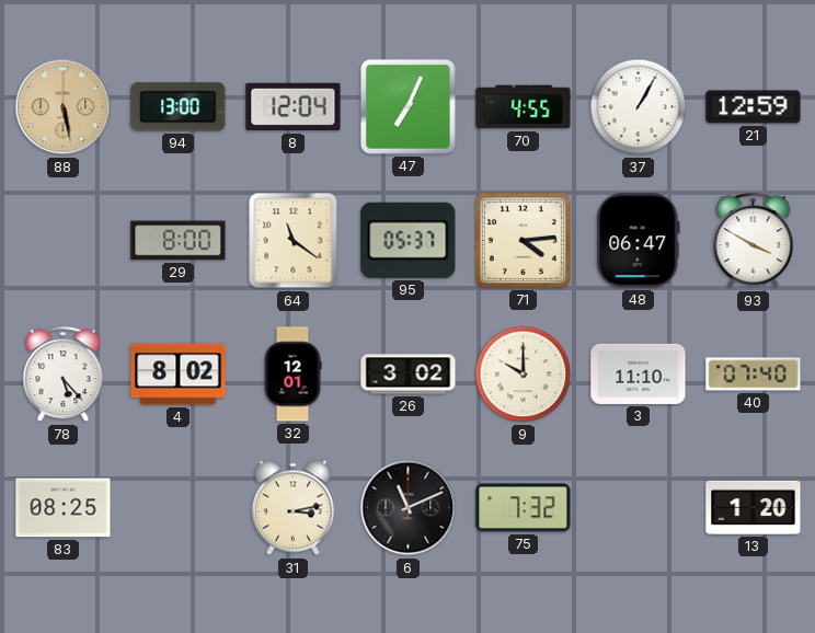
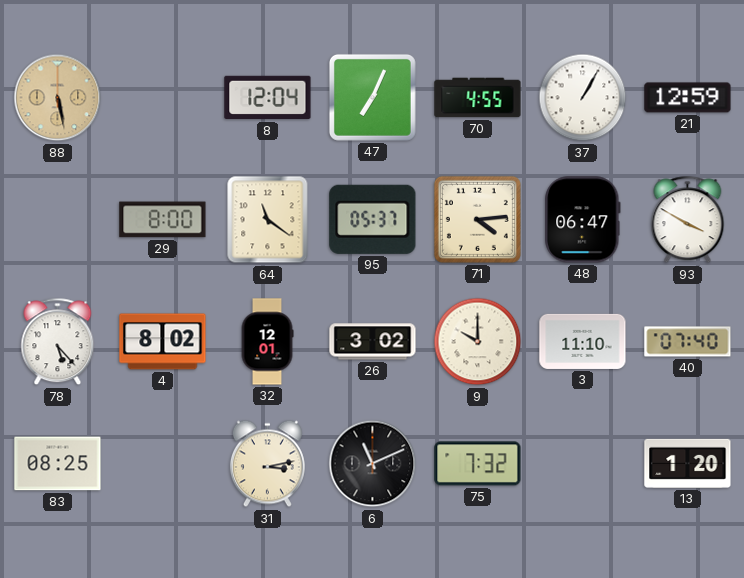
94: 13:00 -> none (179, 107)
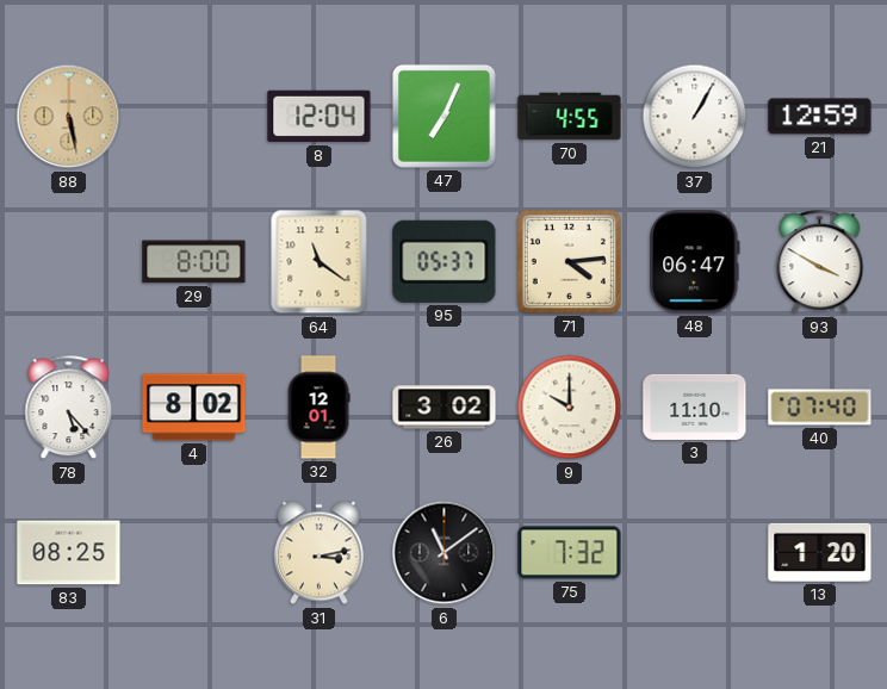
6: 11:11 -> 11:09 (445, 553)
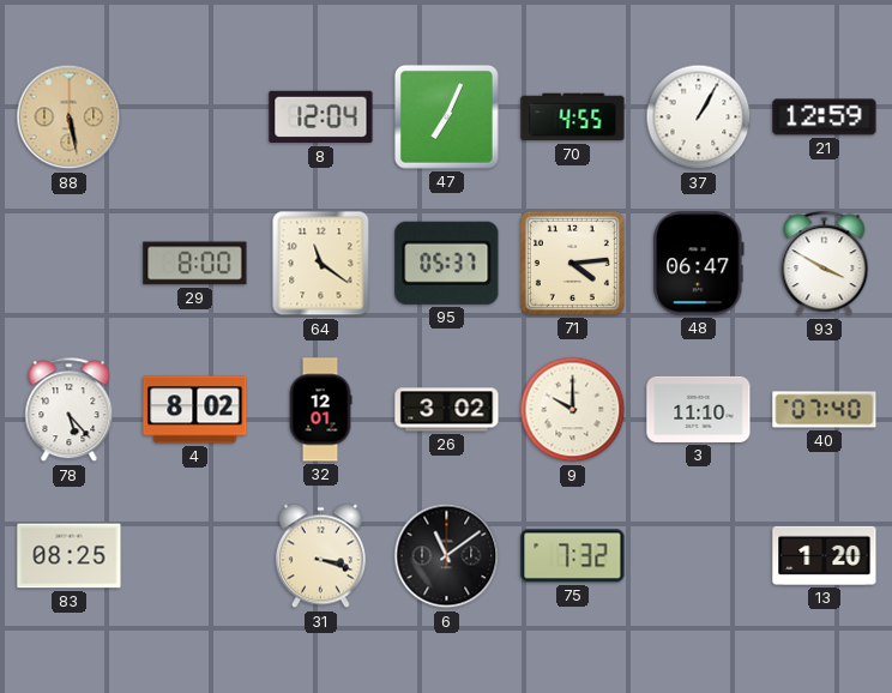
31: 3:13 -> 3:18 (320, 556)
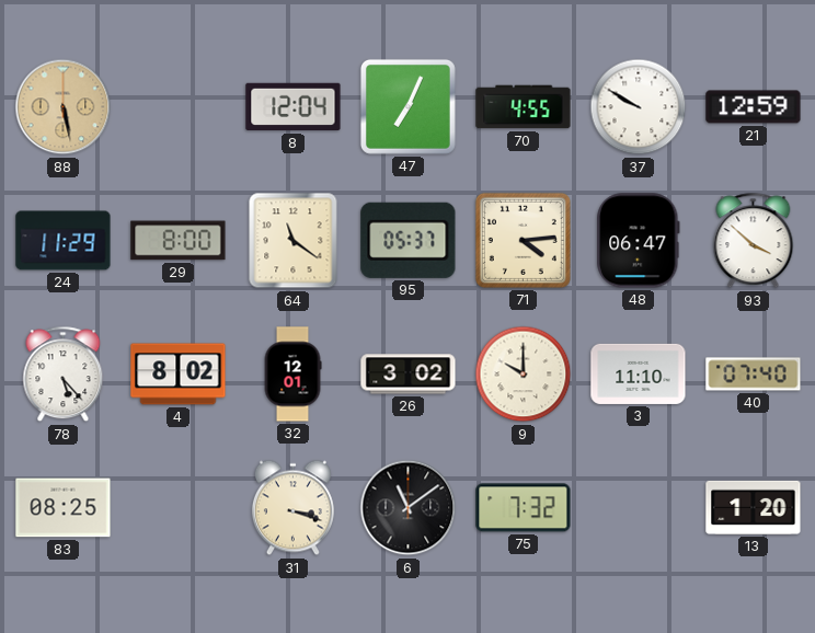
37: 1:05 -> 9:50 (639, 107)
24: none -> 11:29 (64, 241)
93: 3:50 -> 3:52 (754, 241)
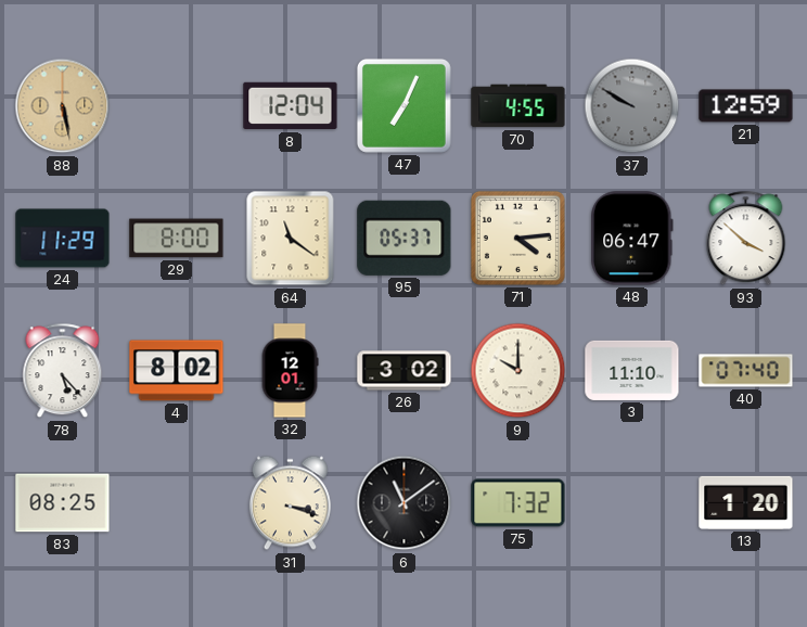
37 dial: white -> grey (632, 106)
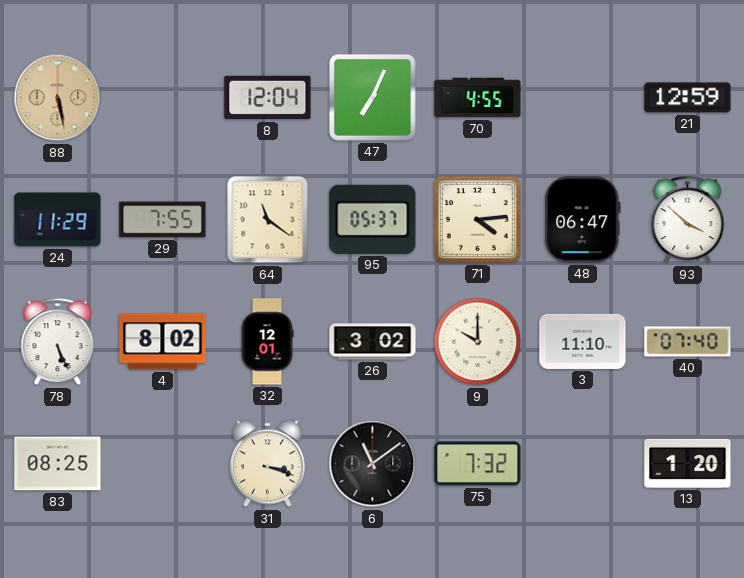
37: 9:50 -> none (632, 106)
29: 8:00 -> 7:55 (163, 220)
78: 5:23 -> 5:26 (58, 342)
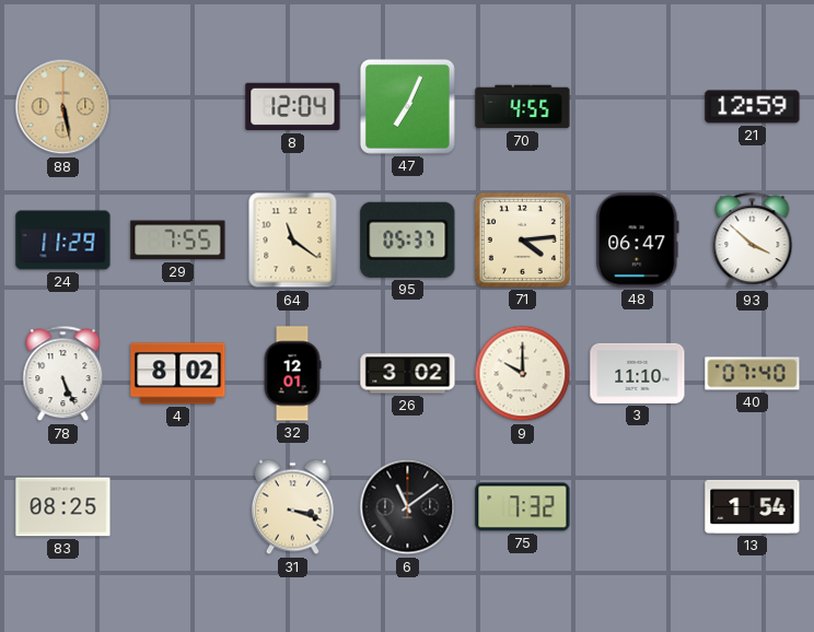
13: 1:20 -> 1:54 (753, 506)
